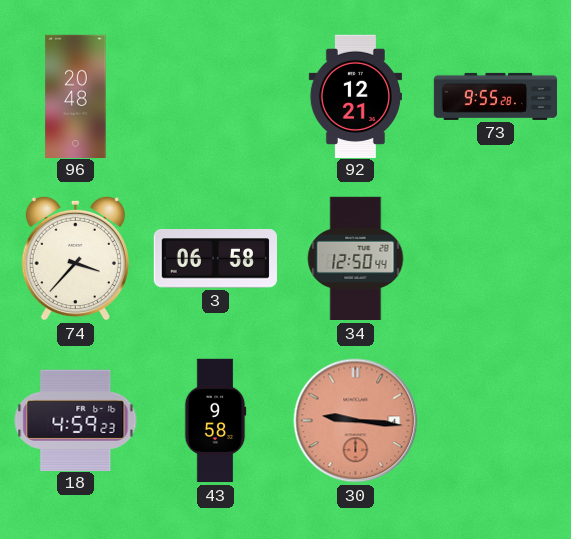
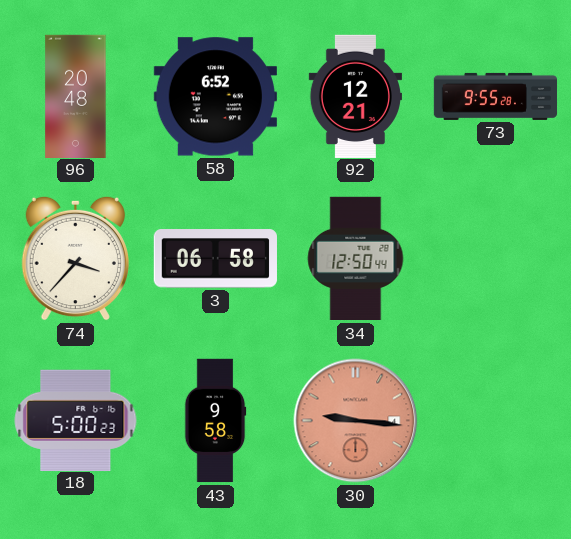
58: none -> 6:52 (215, 97)
18: 4:59 -> 5:00 (76, 420)
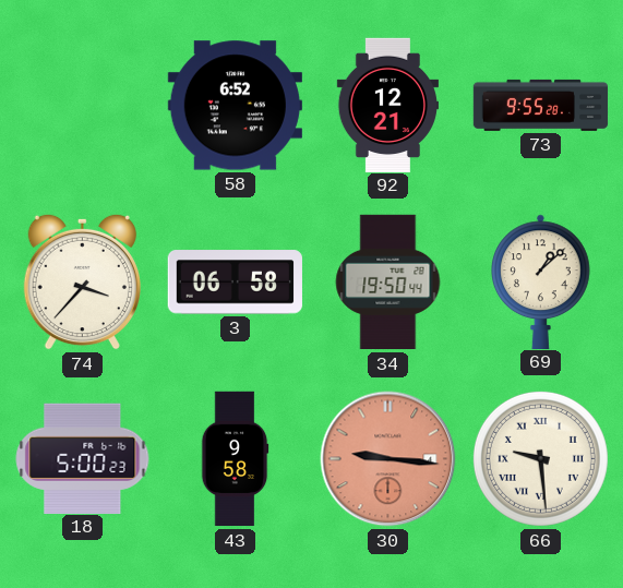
96: 20:48 -> none (76, 96)
34: 12:50 -> 19:50 (388, 283)
69: none -> 1:08 (541, 281)
66: none -> 9:29 (540, 458)
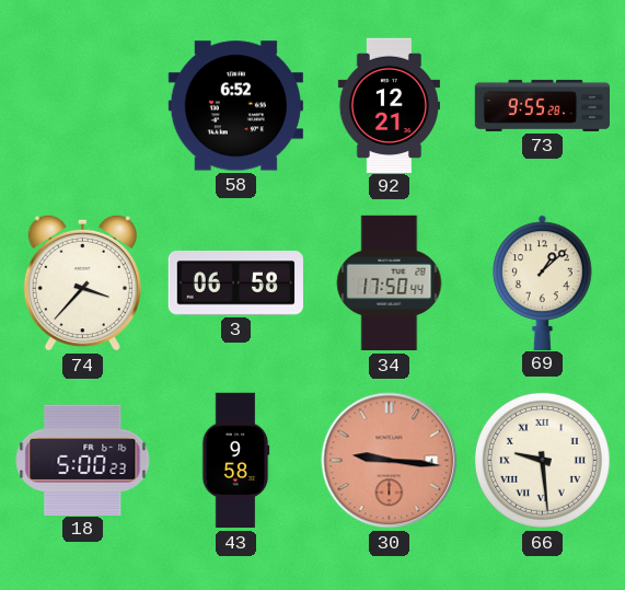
34: 19:50 -> 17:50 (390, 284)
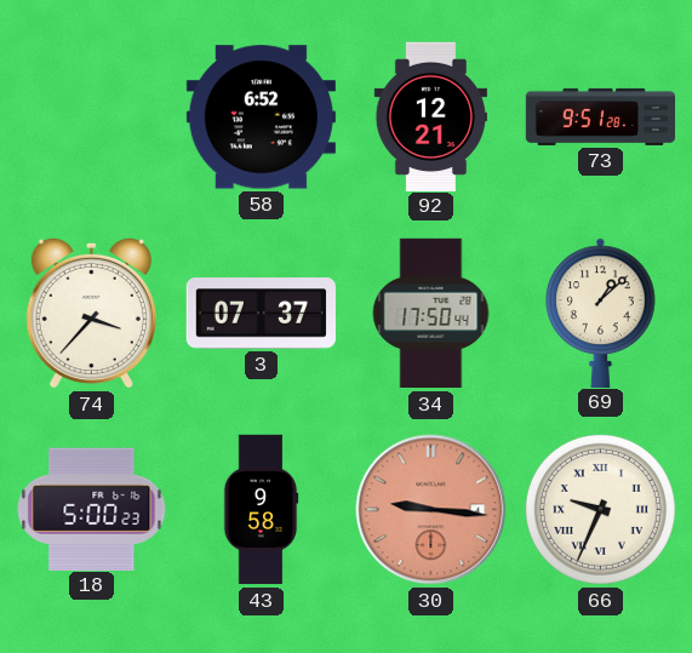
73: 9:55 -> 9:51 (601, 116)
3: 06:58 -> 07:37 (261, 314)
66: 9:29 -> 9:34 (600, 509)
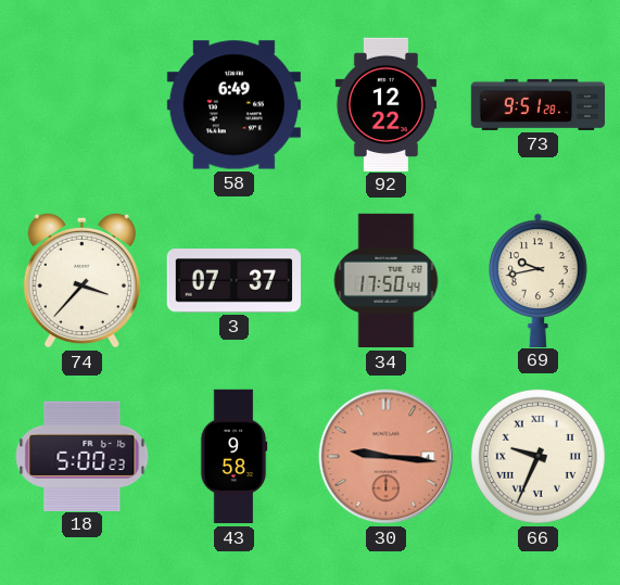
58: 6:52 -> 6:49 (233, 105)
92: 12:21 -> 12:22 (385, 104)
69: 1:08 -> 9:43 (539, 280)
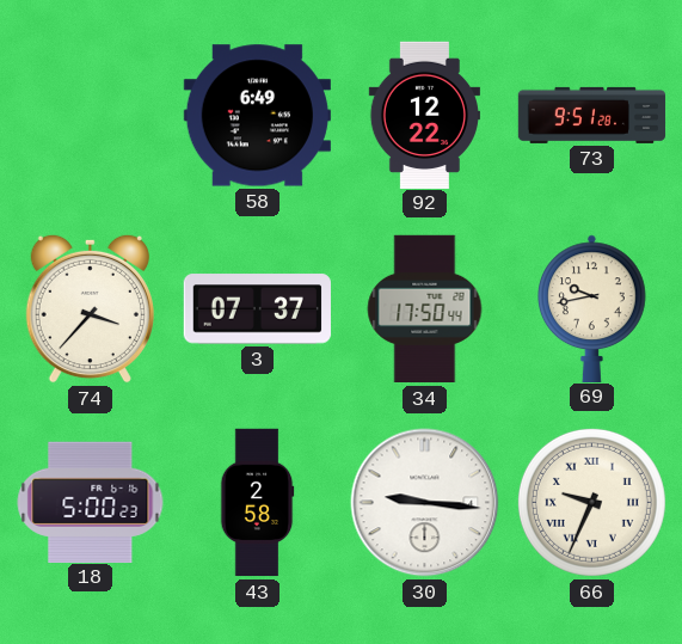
43: 9:58 -> 2:58 (257, 503)
30 dial: salmon -> white (425, 503)
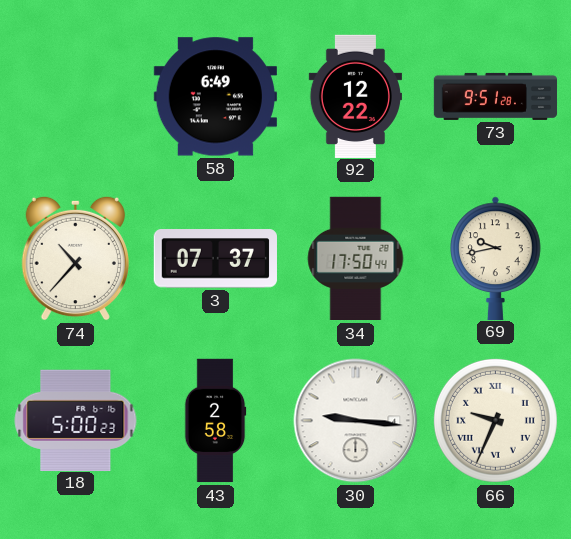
74: 3:37 -> 10:37 (75, 258)
